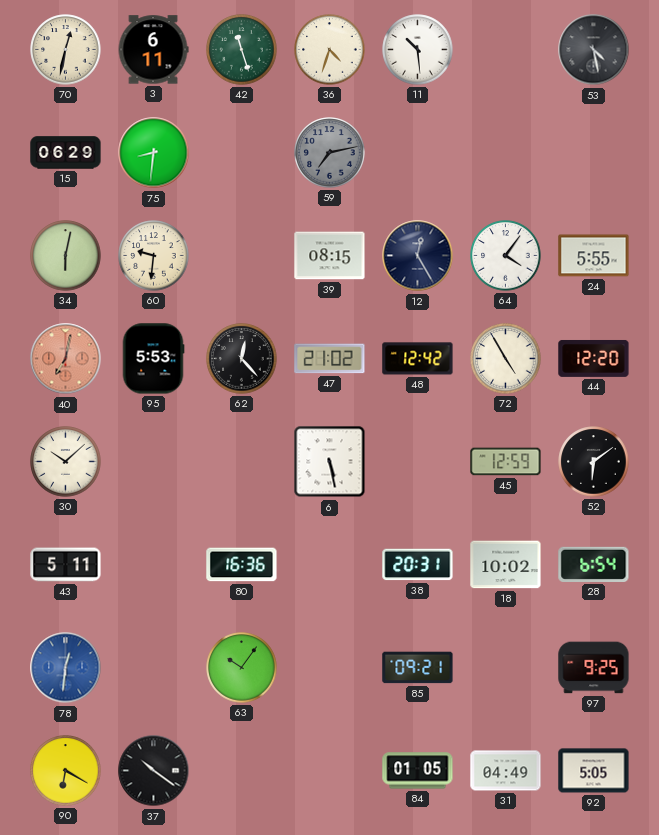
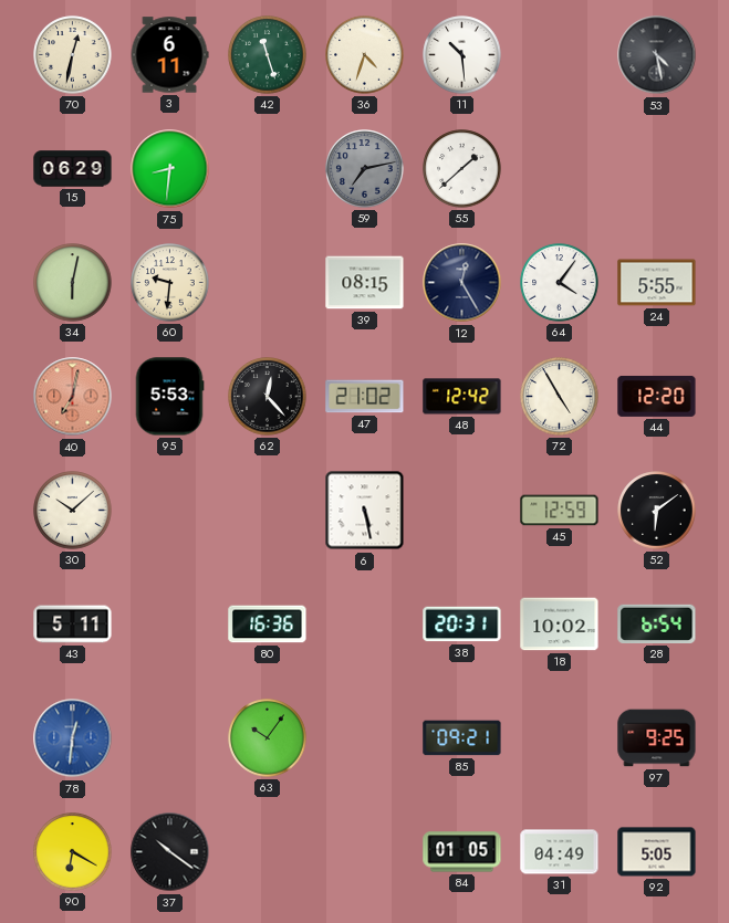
55: none -> 1:38 (462, 169)
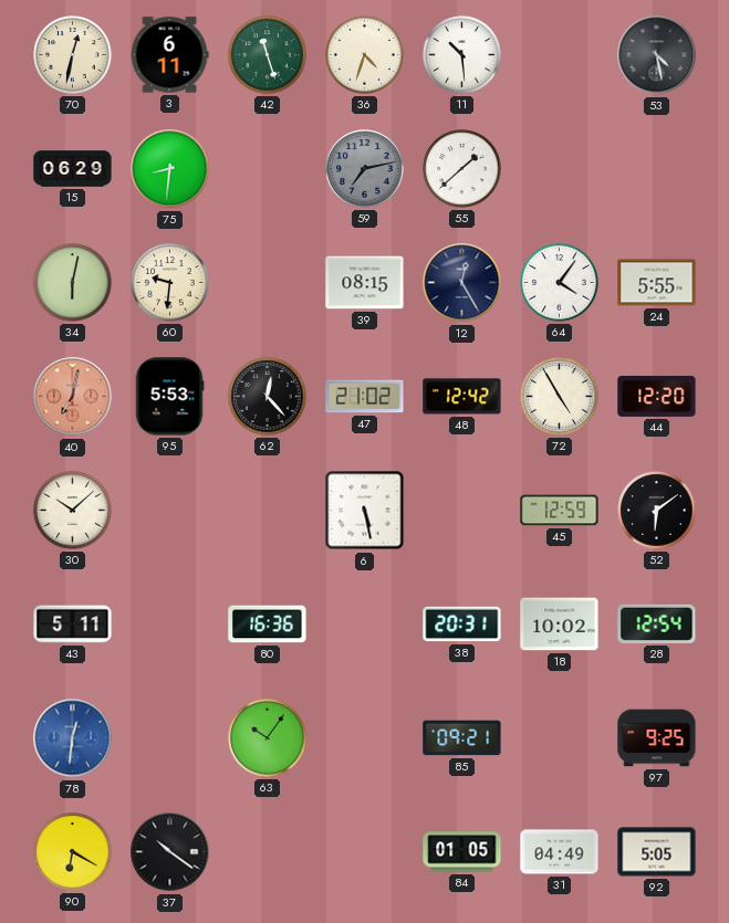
28: 6:54 -> 12:54 (657, 623)
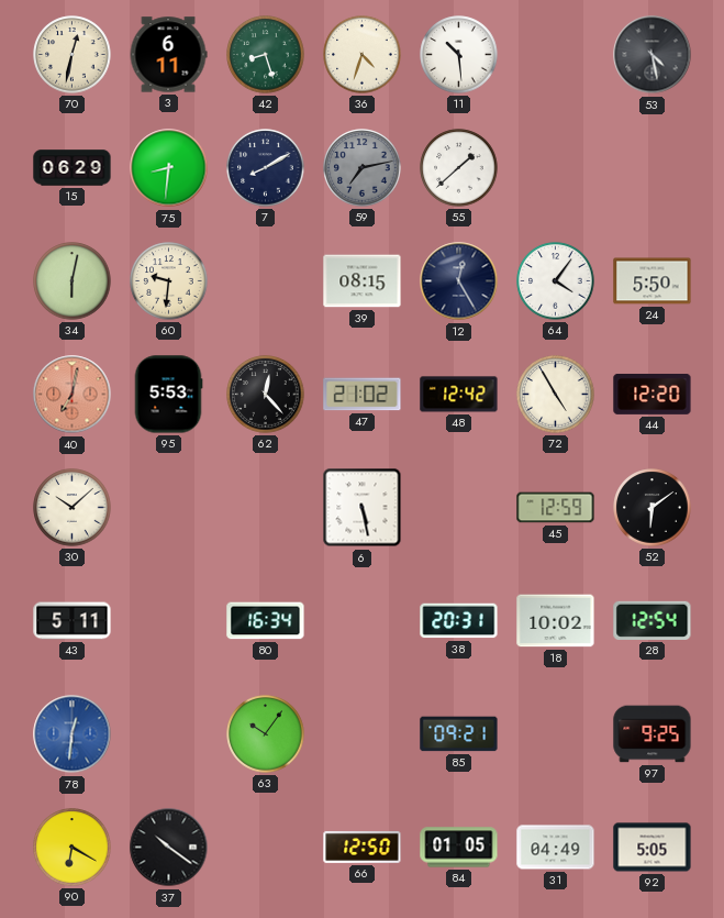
42: 11:27 -> 8:27 (266, 55)
7: none -> 8:10 (266, 168)
24: 5:55 -> 5:50 (653, 281)
80: 16:36 -> 16:34 (266, 621)
66: none -> 12:50 (363, 847)
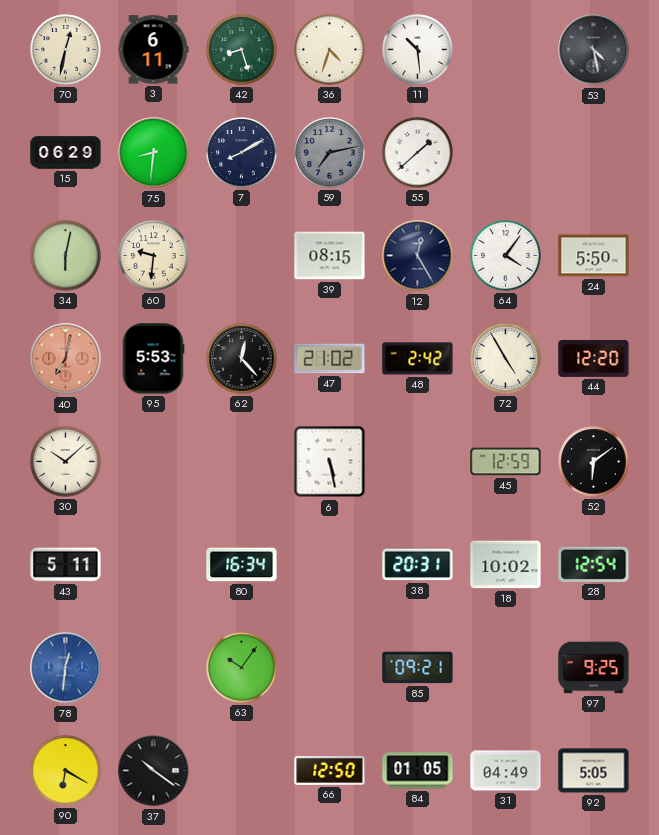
48: 12:42 -> 2:42 (418, 359)
